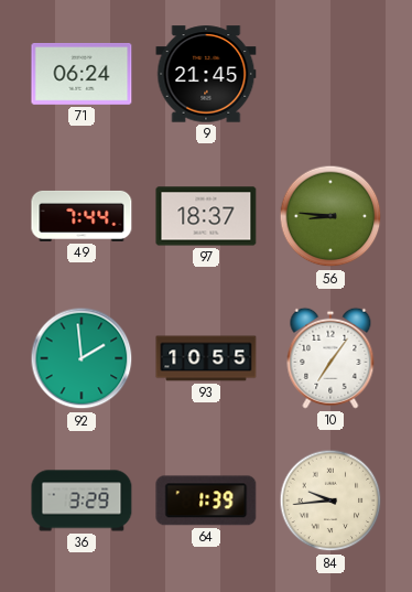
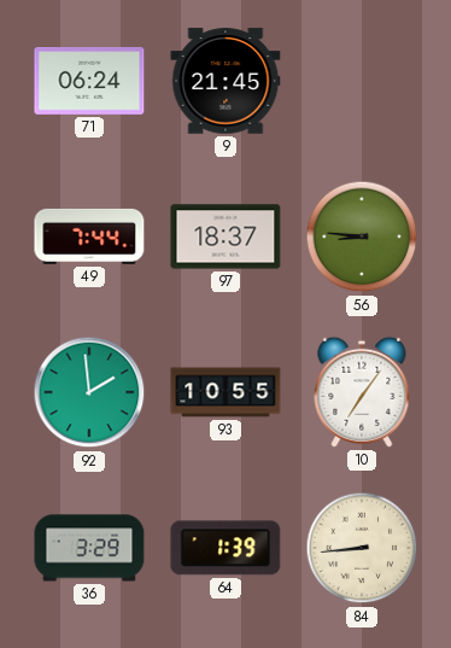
84: 9:44 -> 8:44 (362, 548)
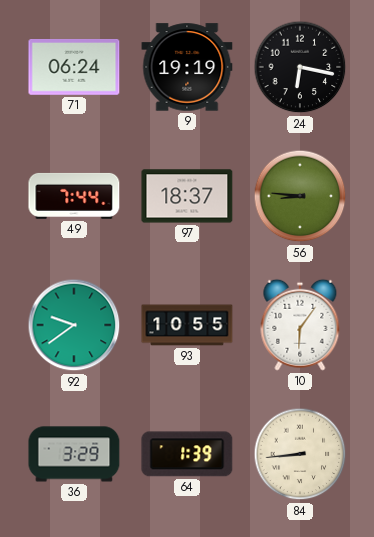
9: 21:45 -> 19:19 (187, 67)
24: none -> 6:17 (300, 67)
92: 1:59 -> 9:39 (74, 325)
10: 7:06 -> 6:06 (300, 325)
